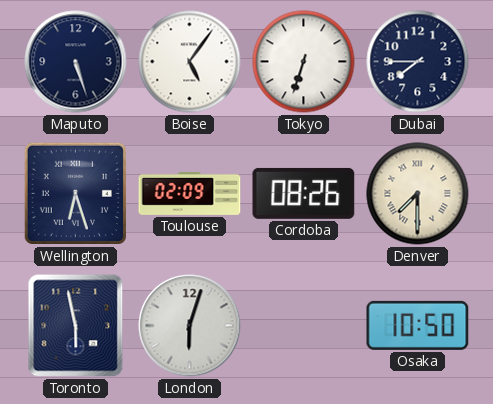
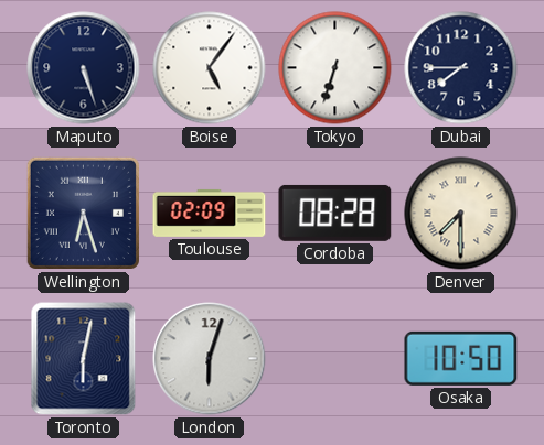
Cordoba: 08:26 -> 08:28 (335, 213)
Toronto: 5:58 -> 6:02 (84, 359)
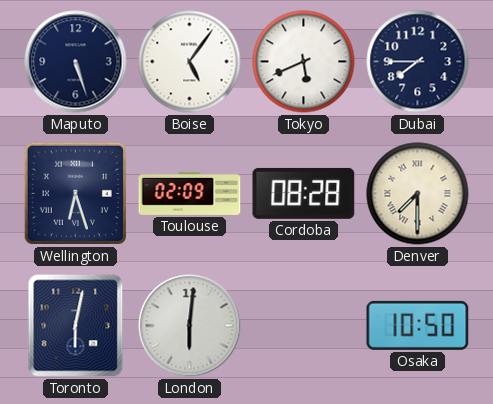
Tokyo: 6:33 -> 5:41 (304, 62)
London: 6:03 -> 6:01 (190, 326)
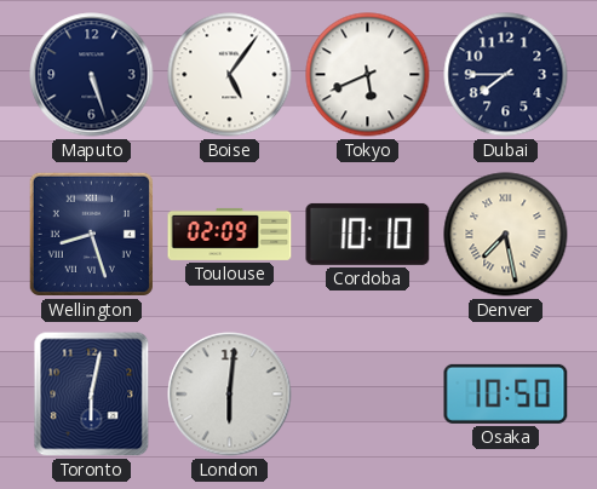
Wellington: 6:27 -> 8:27 (91, 234)
Cordoba: 08:28 -> 10:10 (368, 234)
Denver: 7:30 -> 7:28 (506, 235)
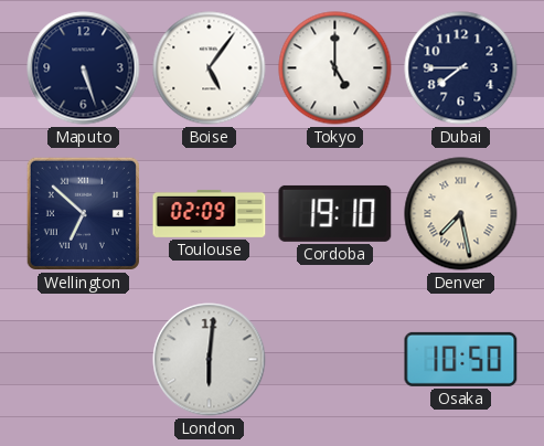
Tokyo: 5:41 -> 5:00 (335, 68)
Wellington: 8:27 -> 6:52 (83, 213)
Cordoba: 10:10 -> 19:10 (335, 213)
Toronto: 6:02 -> none (92, 395)
